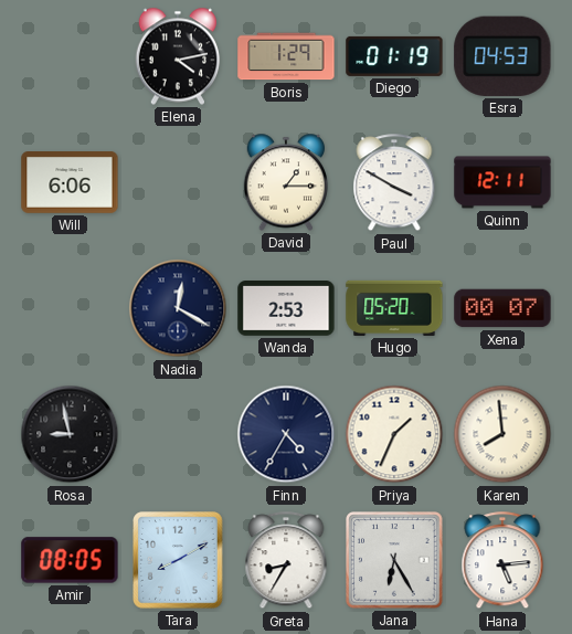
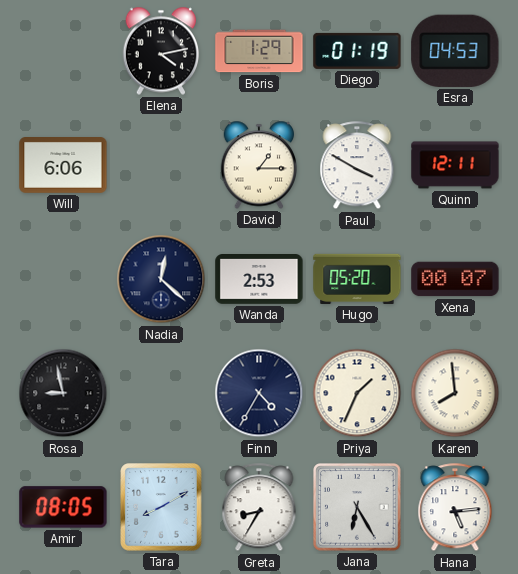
Nadia: 12:20 -> 12:22 (161, 279)
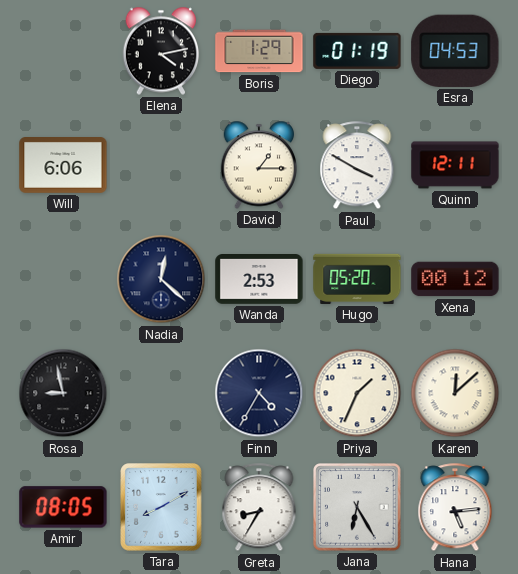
Xena: 00:07 -> 00:12 (455, 279)
Karen: 7:59 -> 12:08 (455, 393)
